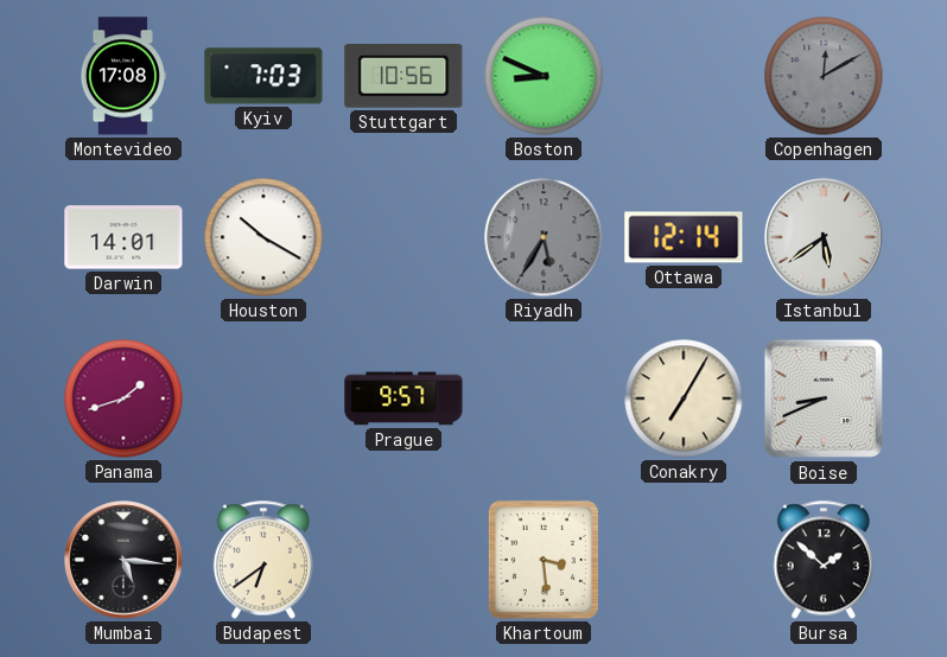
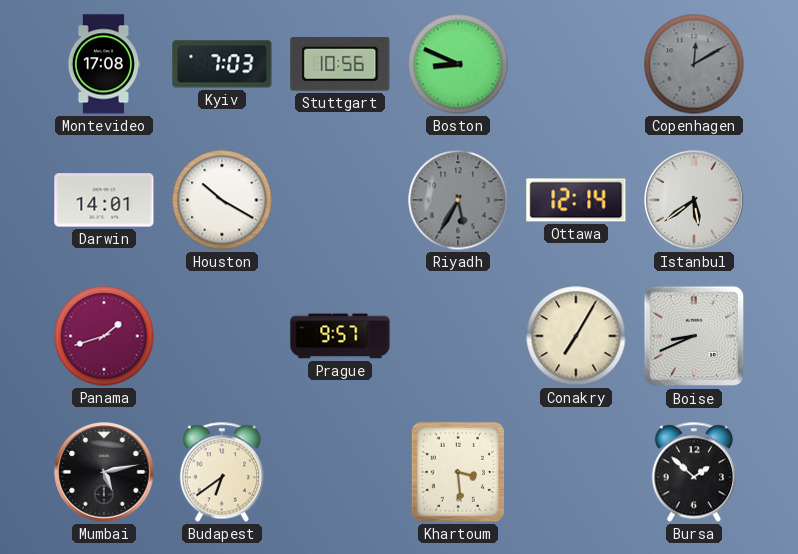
Mumbai: 5:16 -> 5:13 (104, 472)
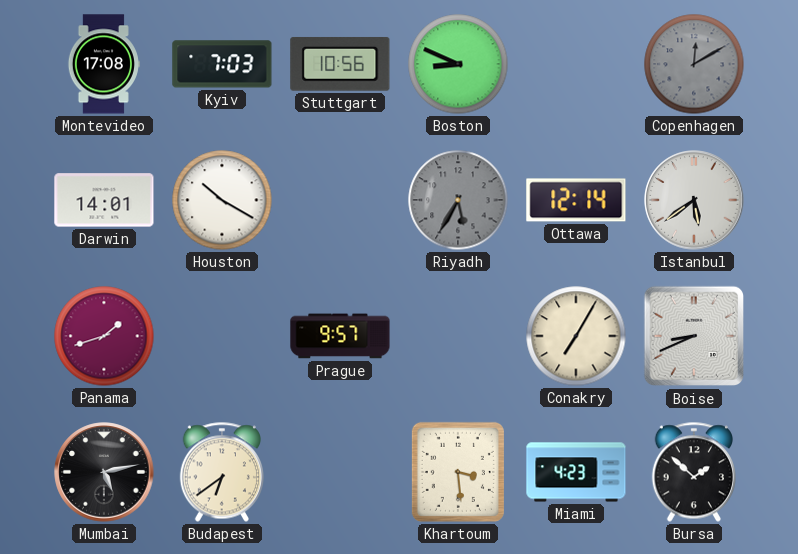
Miami: none -> 4:23 (576, 472)
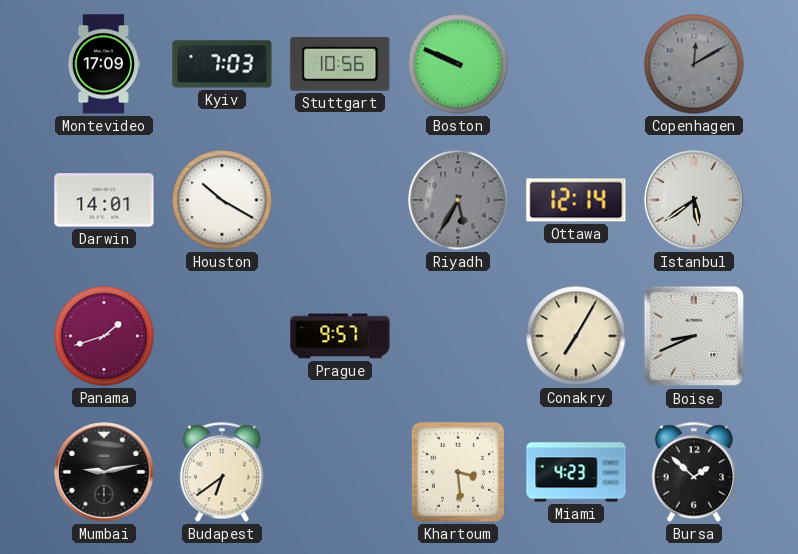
Montevideo: 17:08 -> 17:09 (103, 64)
Boston: 8:49 -> 9:49 (458, 64)
Mumbai: 5:13 -> 9:13 (104, 472)
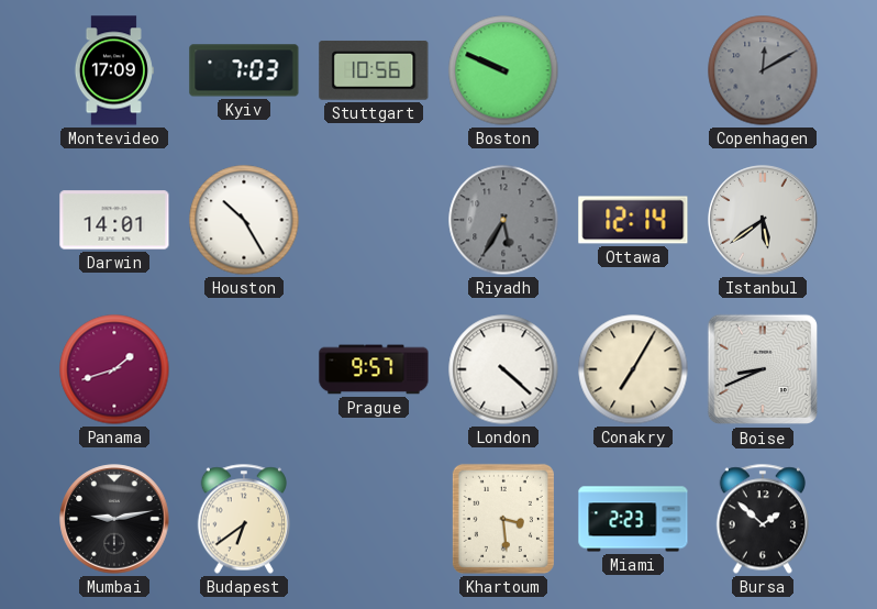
Houston: 10:20 -> 10:25 (244, 220)
London: none -> 4:22 (503, 369)
Miami: 4:23 -> 2:23 (633, 519)
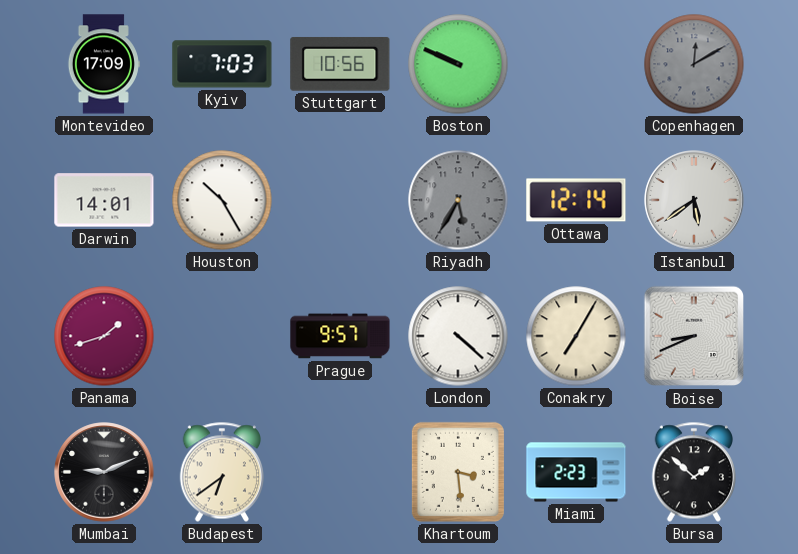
Mumbai: 9:13 -> 9:11 (104, 472)
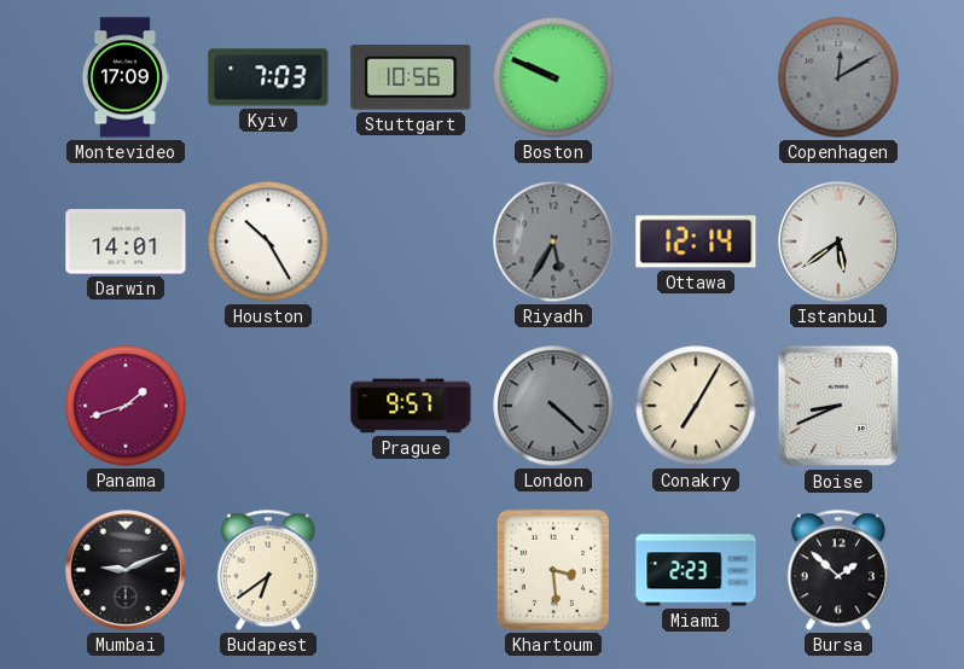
London dial: white -> grey (553, 406)
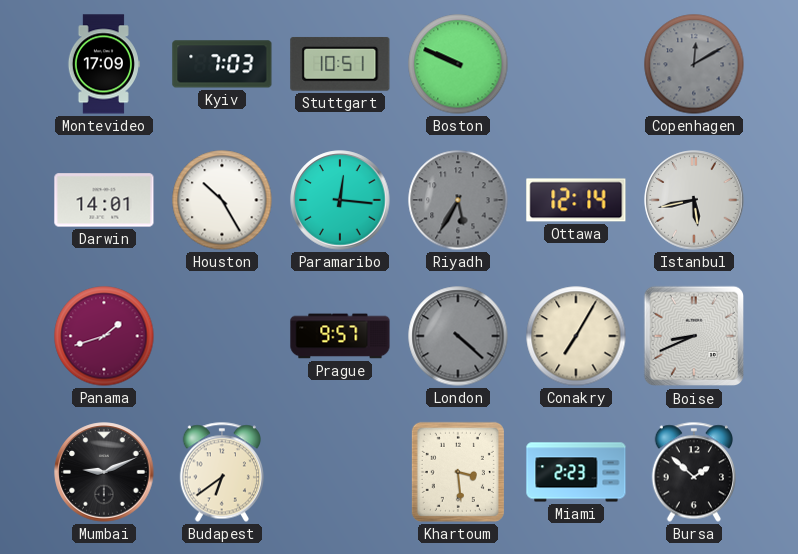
Stuttgart: 10:56 -> 10:51 (340, 64)
Paramaribo: none -> 12:16 (340, 200)
Istanbul: 5:39 -> 5:43 (694, 200)
